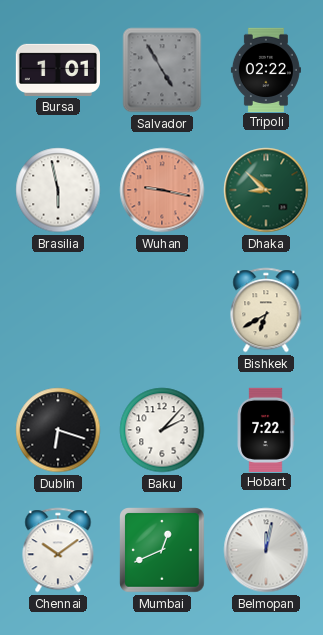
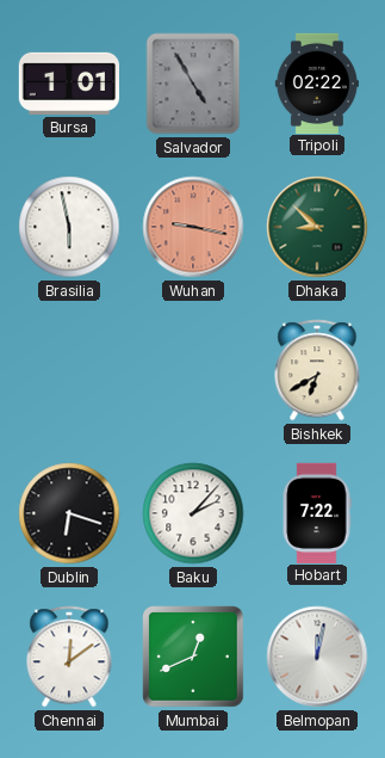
Chennai: 10:09 -> 12:09 (69, 657)
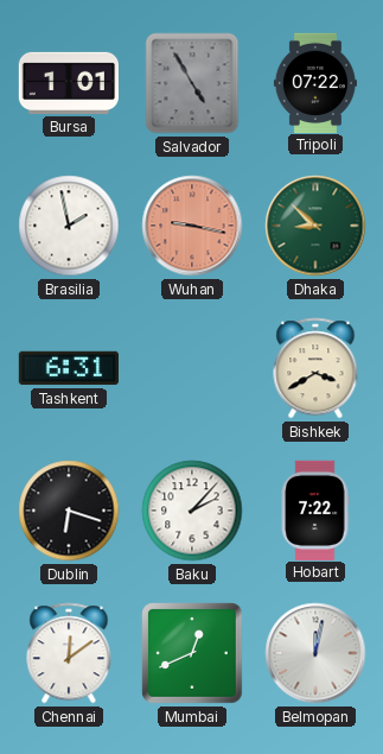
Tripoli: 02:22 -> 07:22 (315, 82)
Brasilia: 5:58 -> 1:58 (69, 226)
Tashkent: none -> 6:31 (68, 368)
Bishkek: 6:40 -> 3:40 (315, 368)
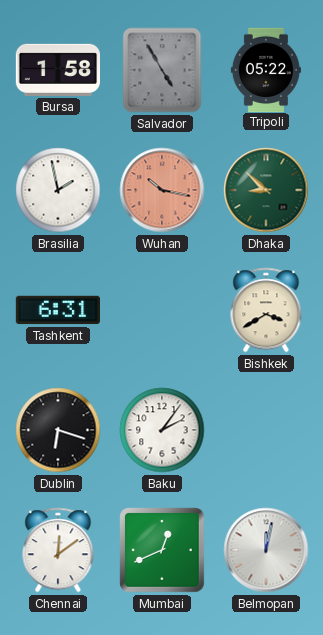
Bursa: 1:01 -> 1:58 (57, 70)
Tripoli: 07:22 -> 05:22 (266, 69)
Wuhan: 9:17 -> 10:17 (162, 190)
Baku: 2:07 -> 2:06 (162, 430)
Hobart: 7:22 -> none (315, 509)
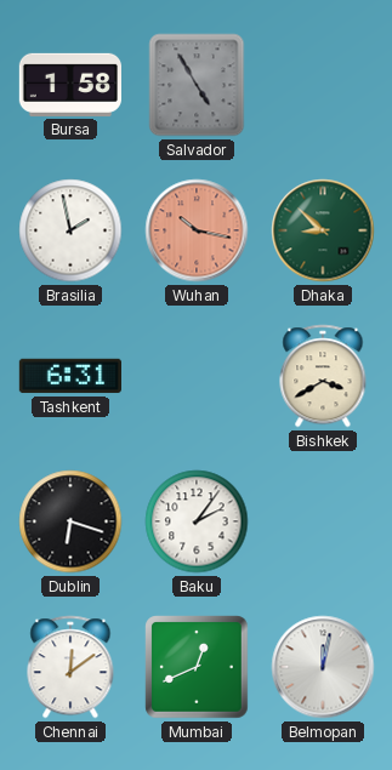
Tripoli: 05:22 -> none (266, 69)
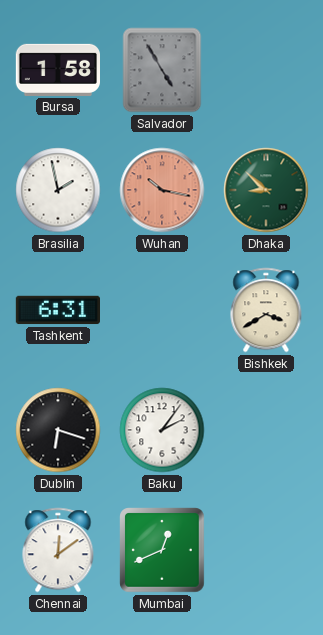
Belmopan: 12:02 -> none (323, 667)
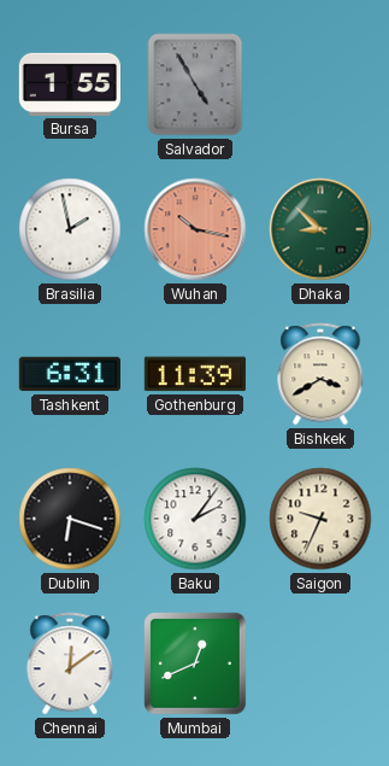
Bursa: 1:58 -> 1:55 (69, 84)
Gothenburg: none -> 11:39 (195, 374)
Saigon: none -> 9:34 (320, 519)
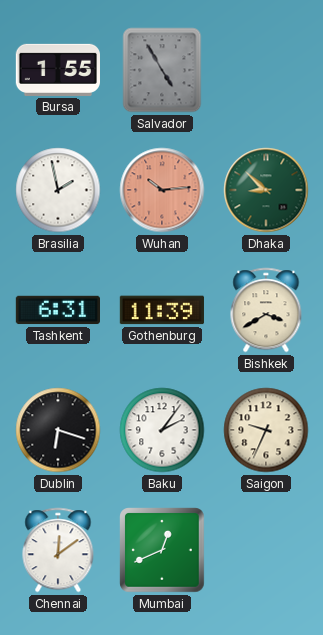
Wuhan: 10:17 -> 10:14 (162, 190)
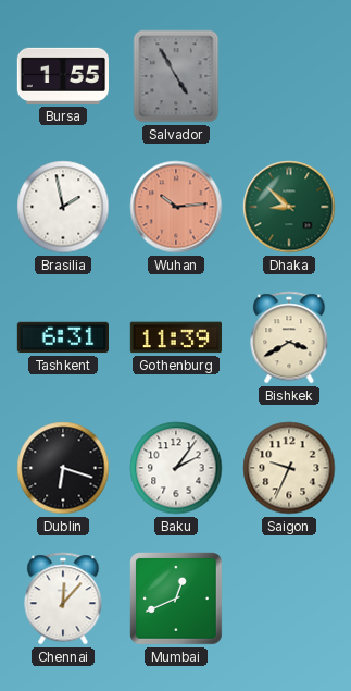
Chennai: 12:09 -> 12:07 (63, 599)
